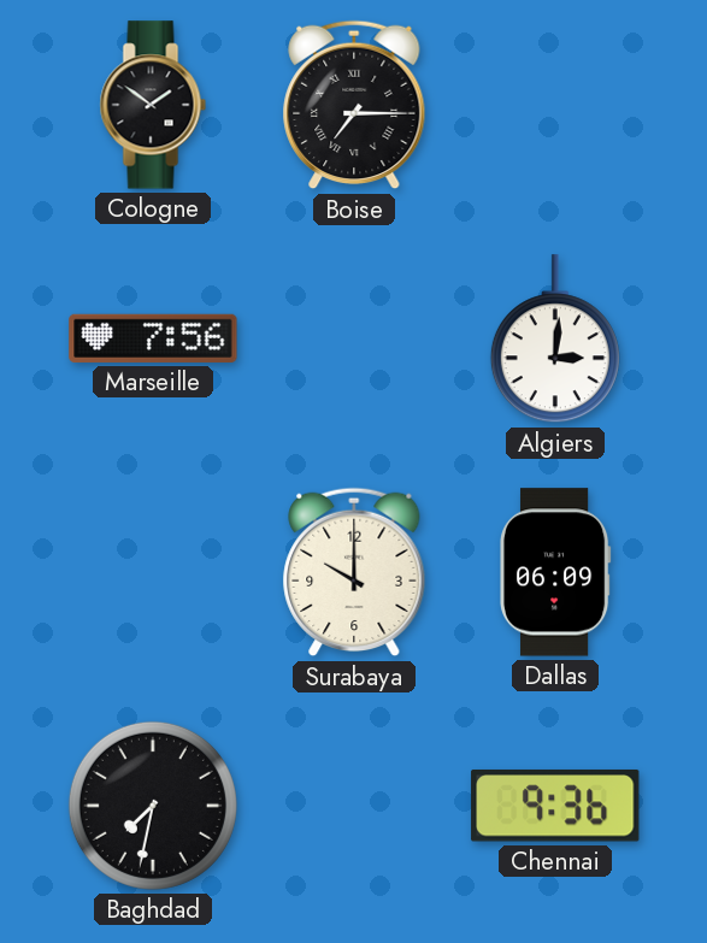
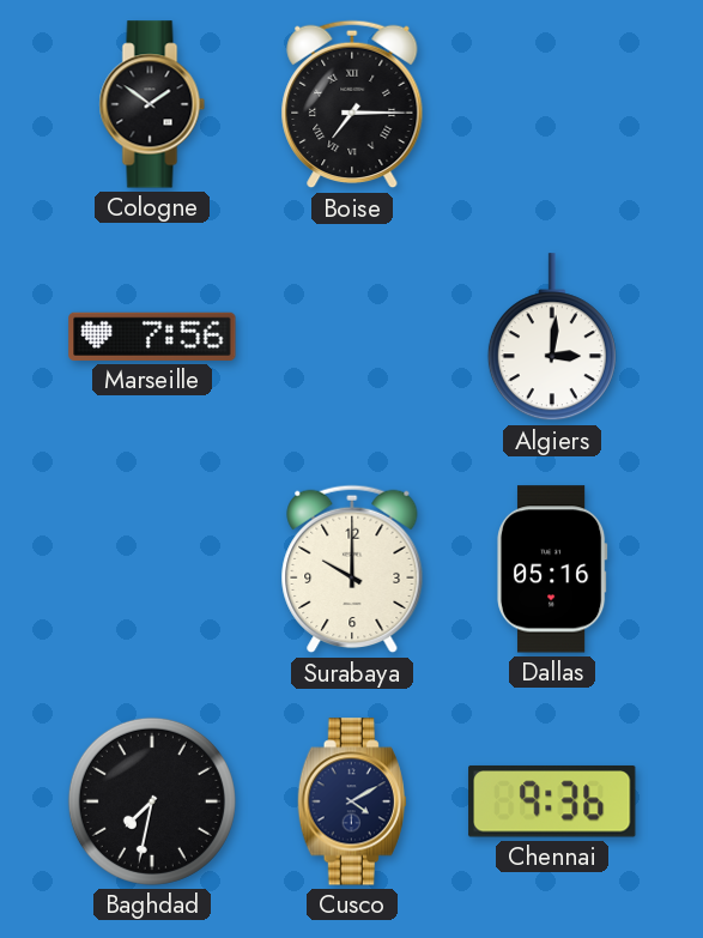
Dallas: 06:09 -> 05:16 (553, 569)
Cusco: none -> 4:10 (352, 801)
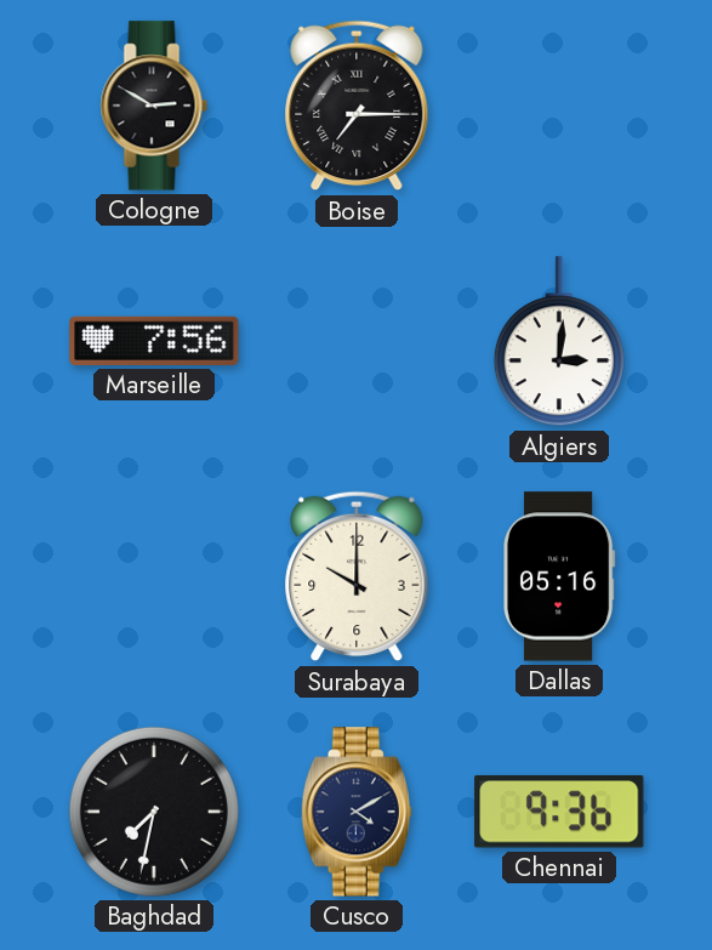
Cologne: 1:51 -> 2:50 (154, 106)
